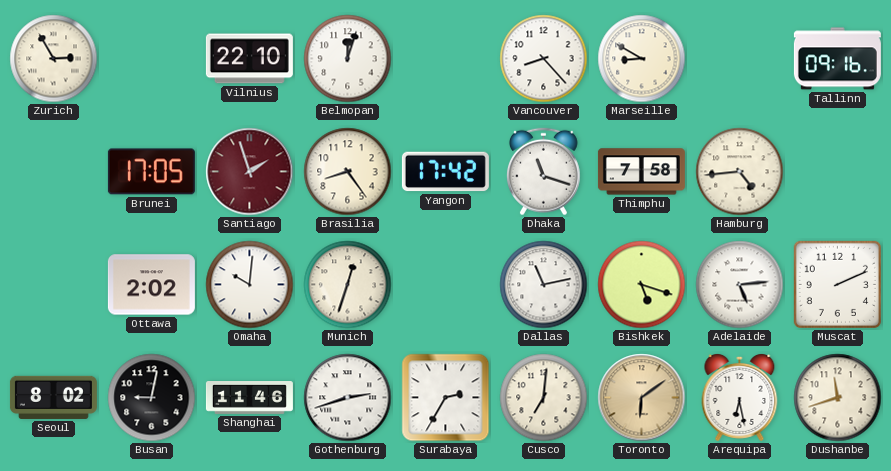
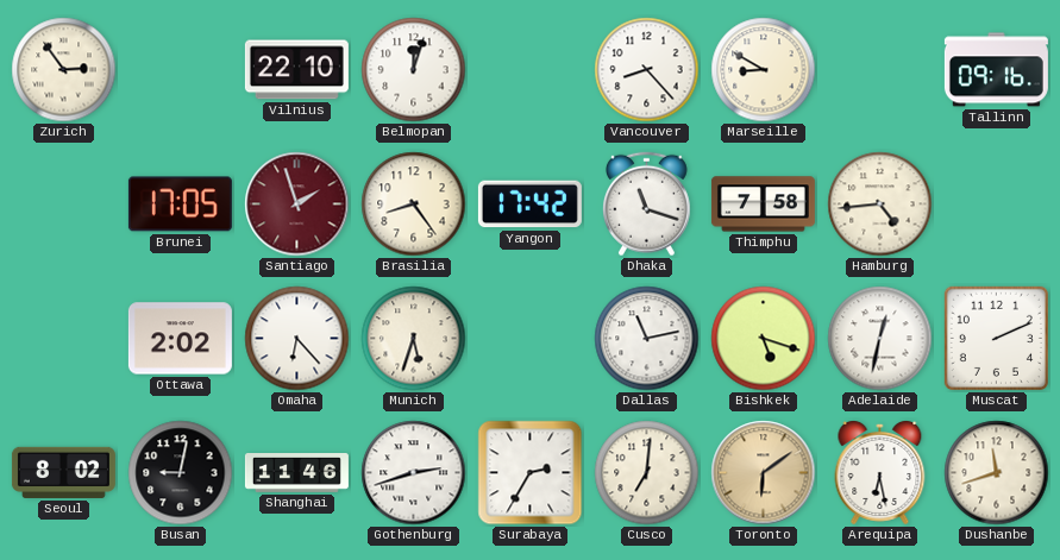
Zurich: 2:55 -> 2:54 (64, 70)
Omaha: 10:01 -> 6:23 (297, 339)
Munich: 12:33 -> 5:33 (414, 339)
Adelaide: 5:14 -> 12:32 (880, 339)
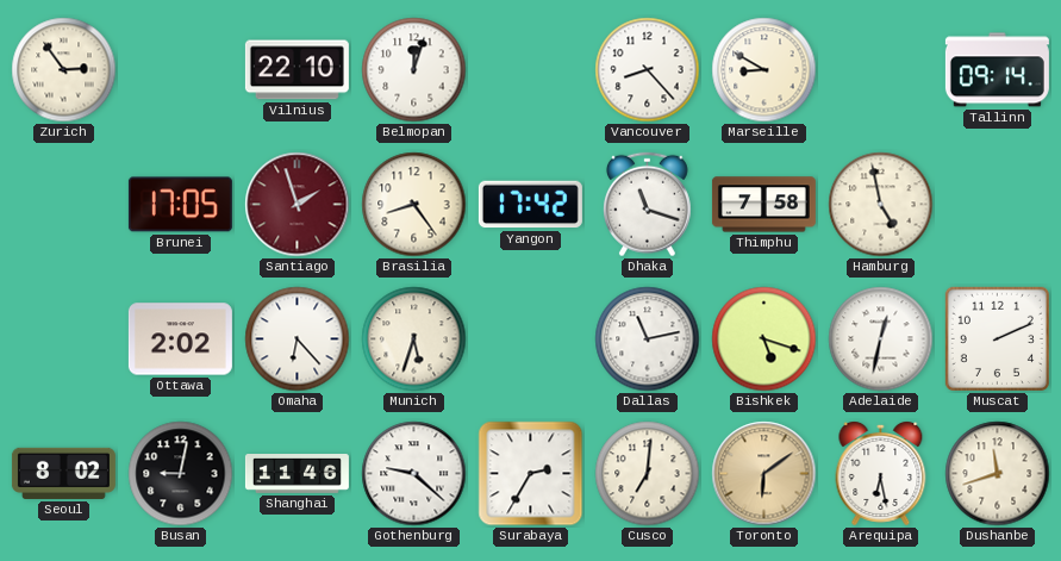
Tallinn: 09:16 -> 09:14 (997, 70)
Hamburg: 4:44 -> 4:58 (881, 205)
Gothenburg: 2:42 -> 9:22 (414, 474)
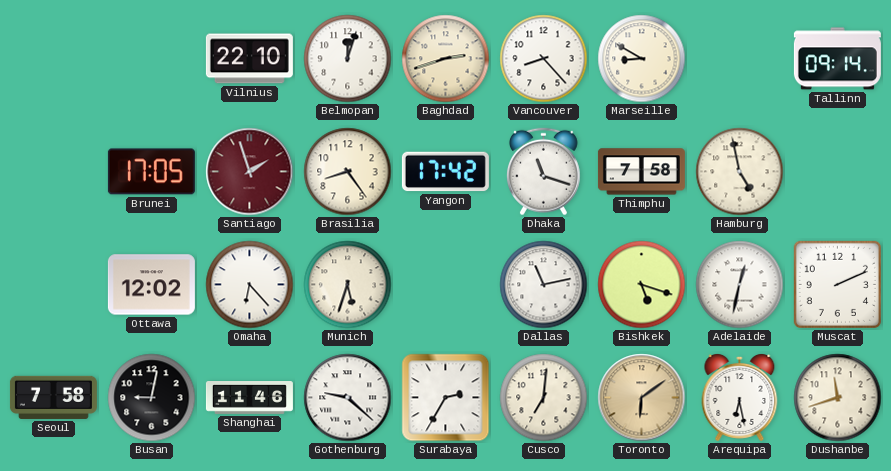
Zurich: 2:54 -> none (64, 70)
Baghdad: none -> 2:42 (446, 59)
Ottawa: 2:02 -> 12:02 (151, 285)
Seoul: 8:02 -> 7:58 (53, 397)
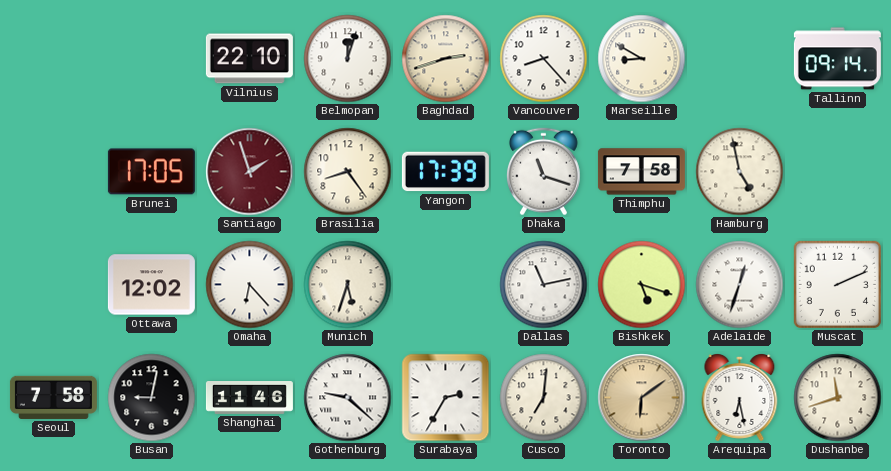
Yangon: 17:42 -> 17:39 (445, 172)
Adelaide: 12:32 -> 12:33 (740, 285)
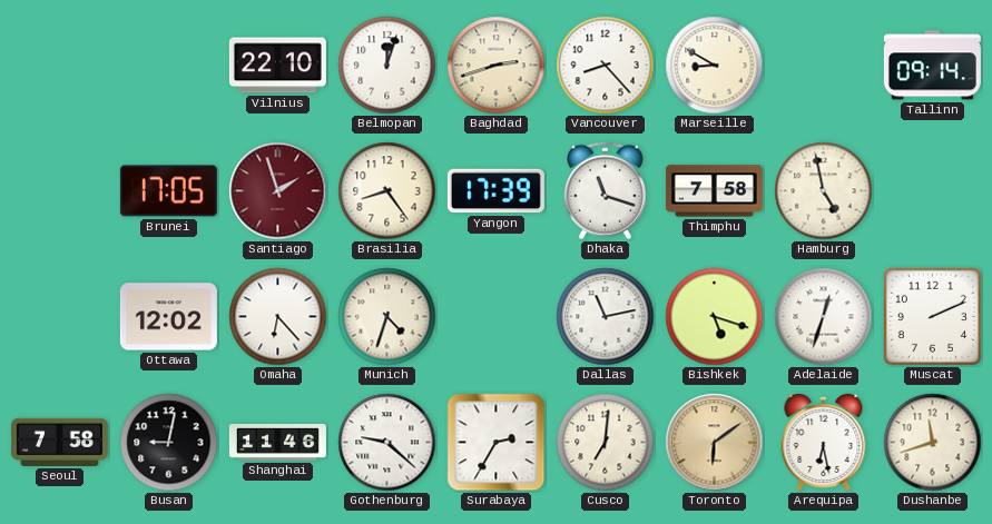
Munich: 5:33 -> 4:33 (387, 317)
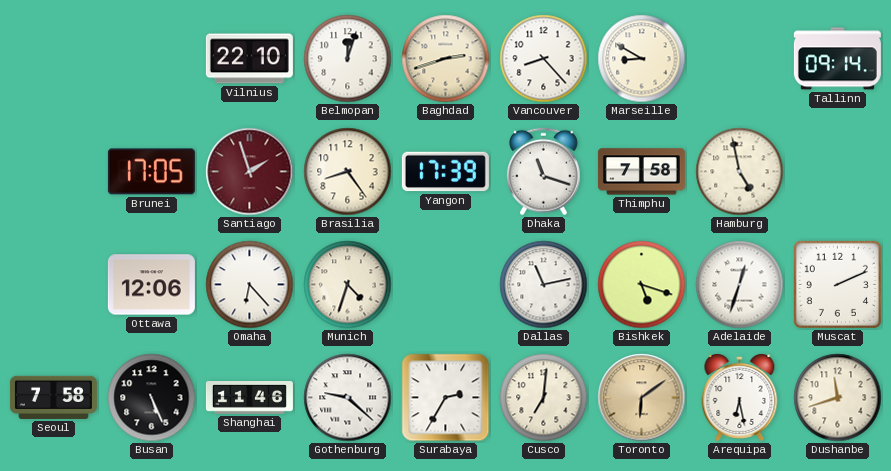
Ottawa: 12:02 -> 12:06 (151, 285)
Busan: 9:02 -> 5:26 (152, 398)
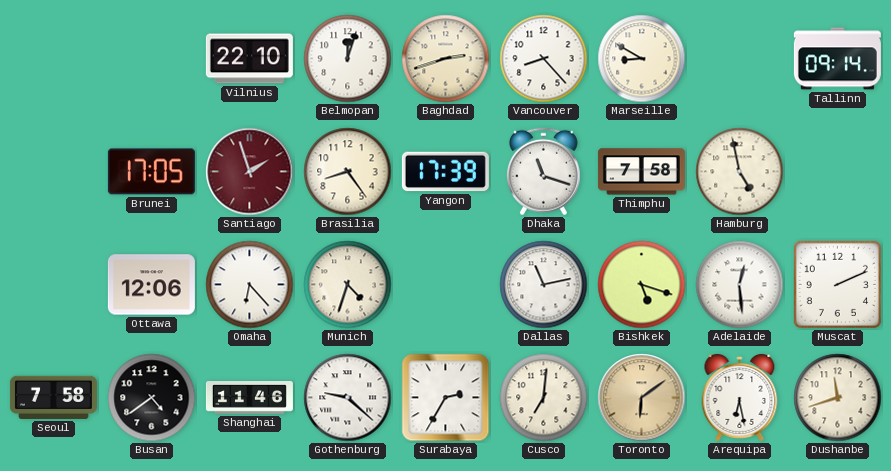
Adelaide: 12:33 -> 12:29 (740, 285)
Busan: 5:26 -> 4:39 (152, 398)
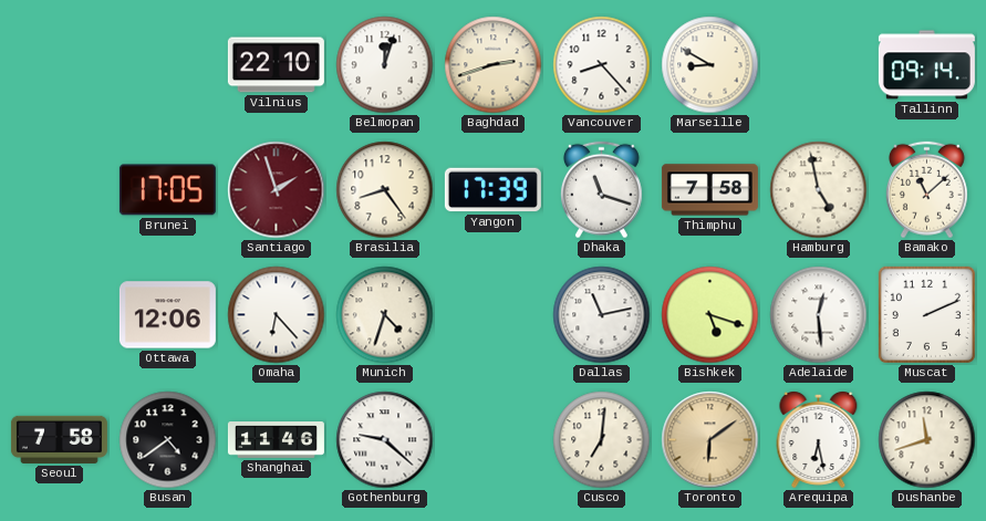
Bamako: none -> 11:08 (926, 190)
Surabaya: 2:35 -> none (446, 398)
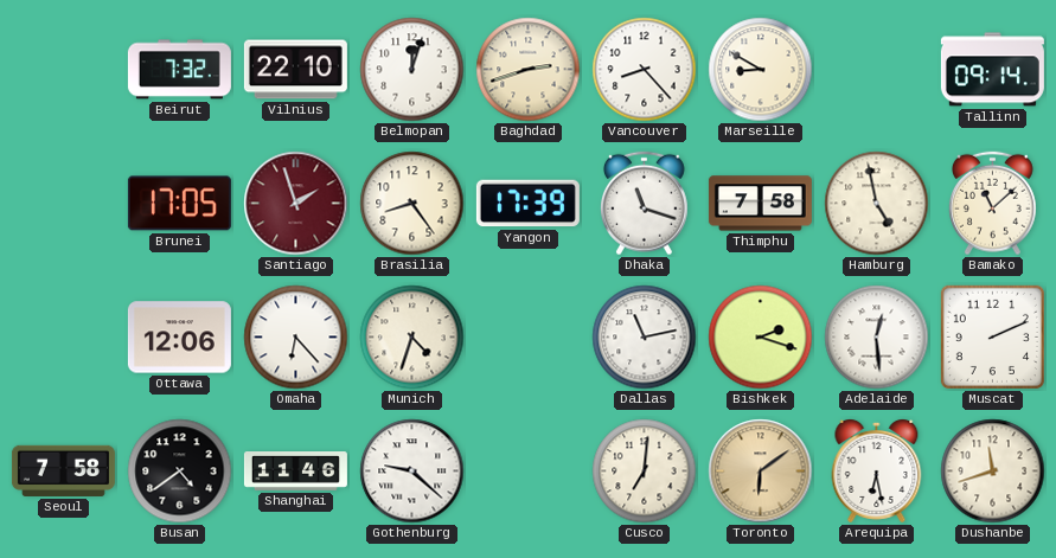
Beirut: none -> 7:32 (179, 70)
Bishkek: 5:18 -> 2:18 (761, 338)
